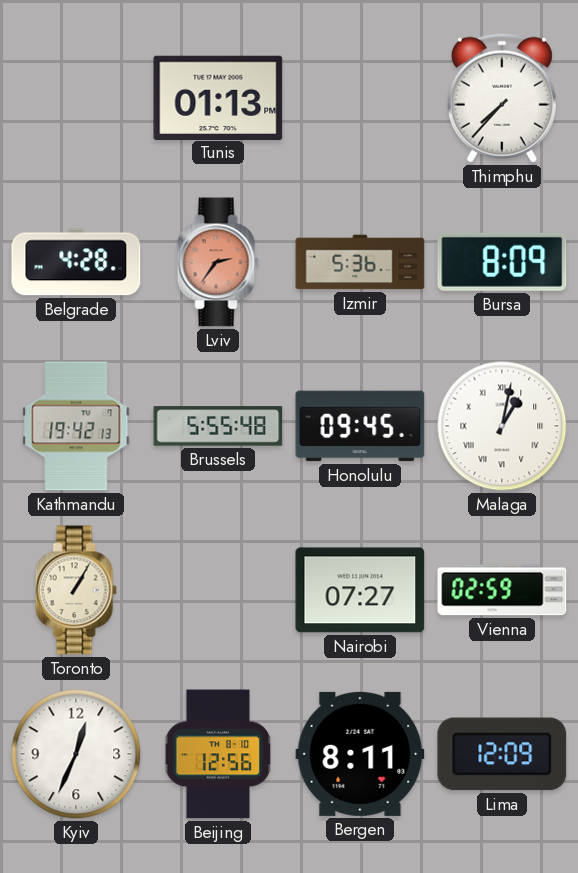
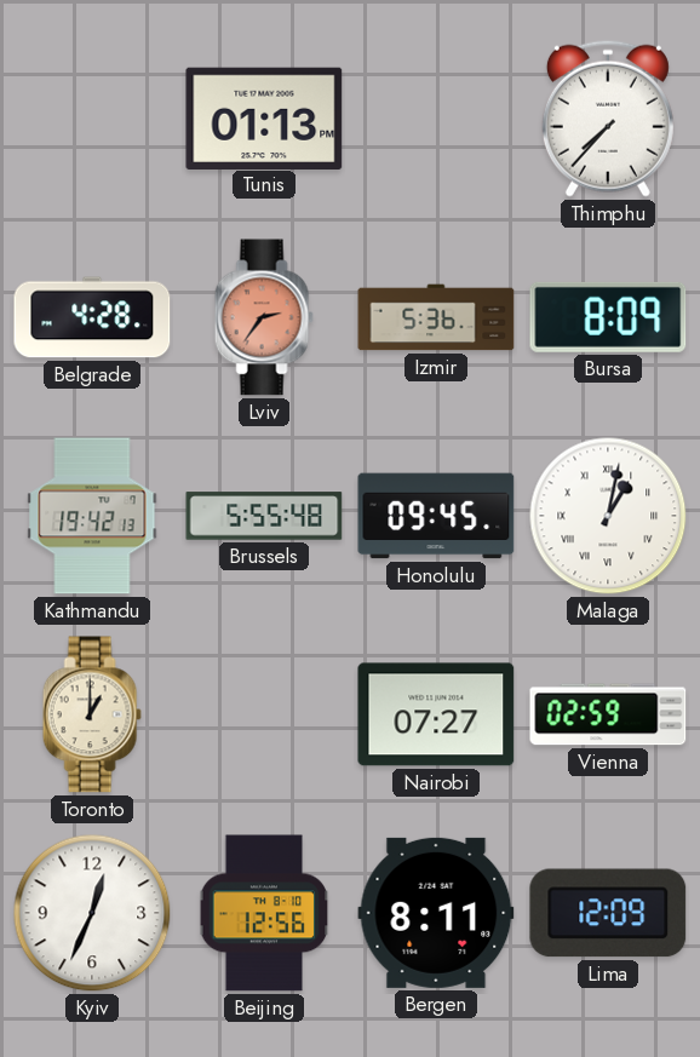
Toronto: 1:05 -> 1:00 (92, 714)
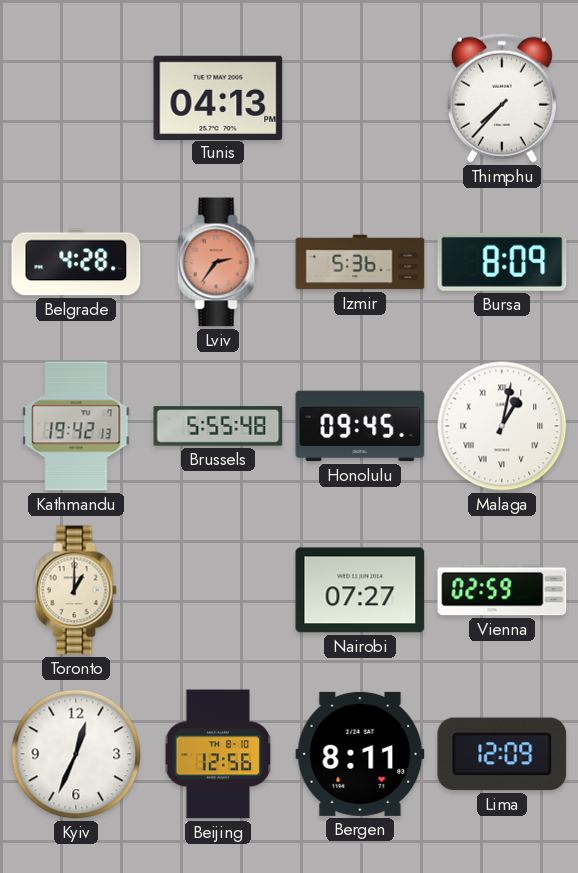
Tunis: 01:13 -> 04:13 (218, 97)
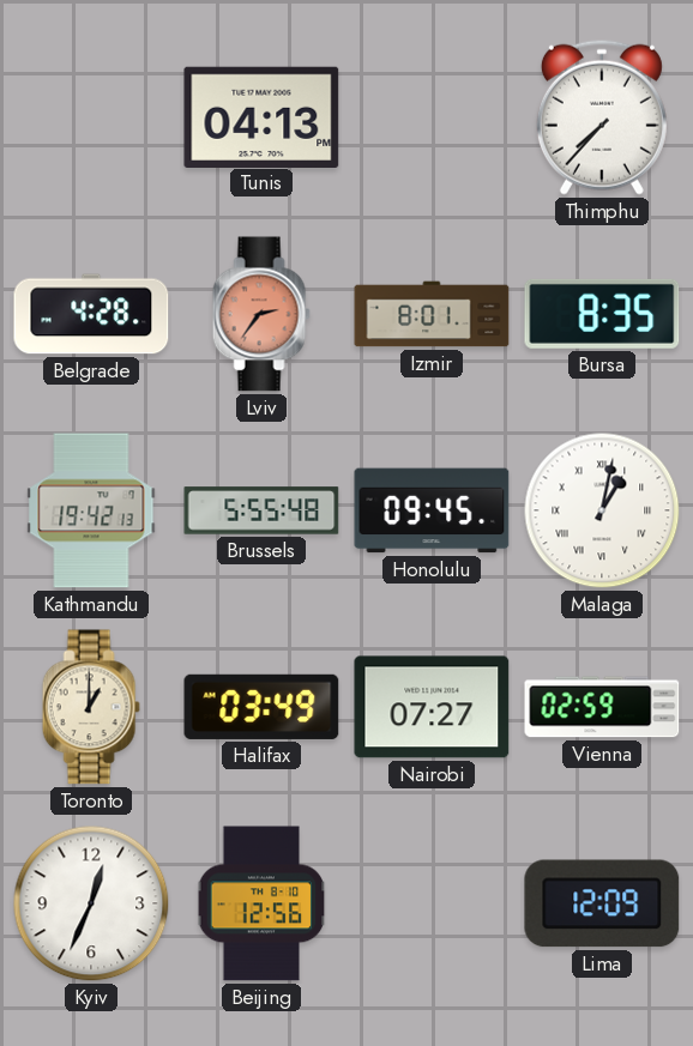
Izmir: 5:36 -> 8:01 (432, 314)
Bursa: 8:09 -> 8:35 (602, 314)
Halifax: none -> 03:49 (261, 707)
Bergen: 8:11 -> none (360, 754)
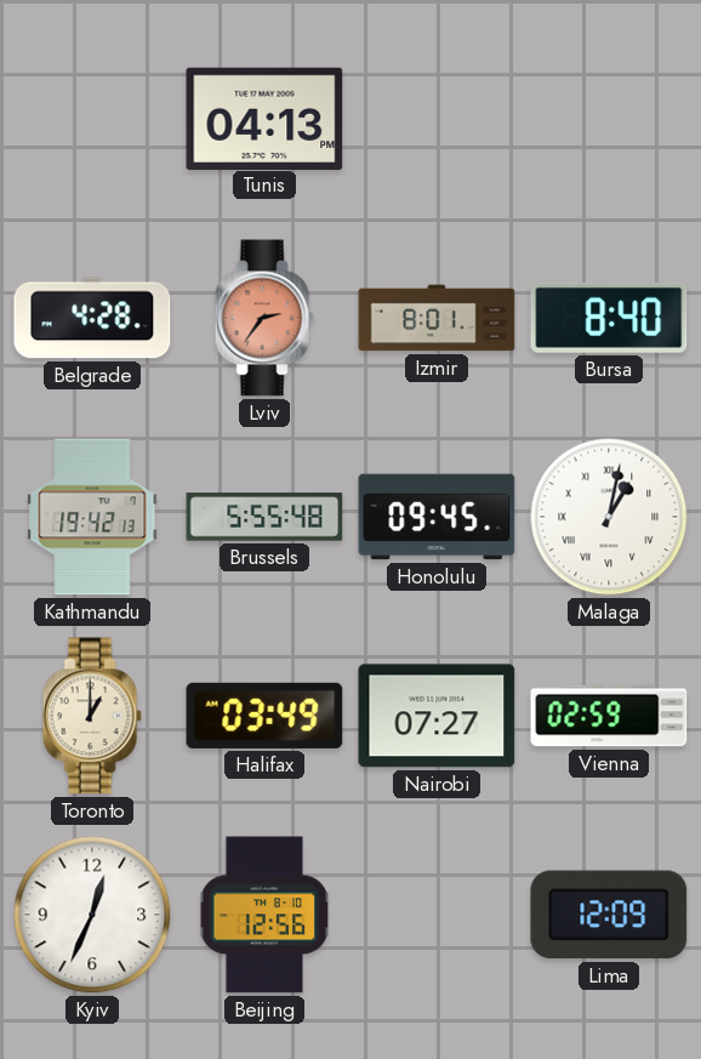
Thimphu: 7:37 -> none (602, 117)
Bursa: 8:35 -> 8:40 (609, 318)
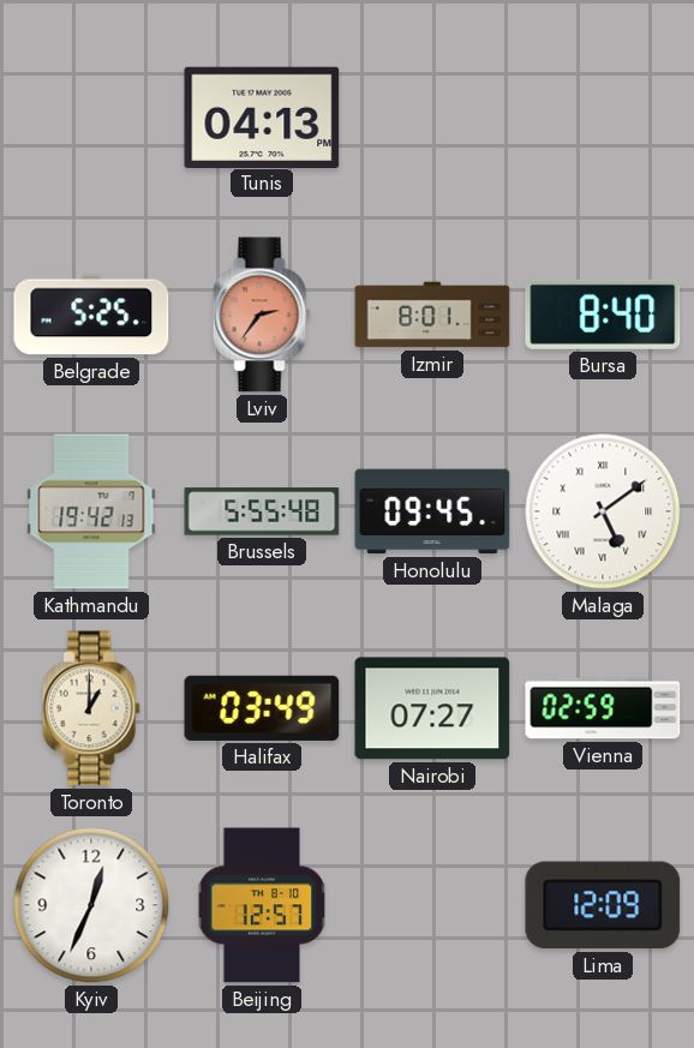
Belgrade: 4:28 -> 5:25 (91, 315)
Malaga: 1:02 -> 5:09 (603, 511)
Beijing: 12:56 -> 12:57 (262, 905)
